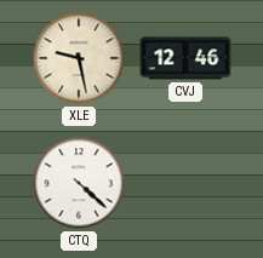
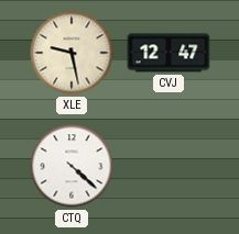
CVJ: 12:46 -> 12:47 (169, 53)
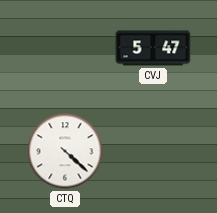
XLE: 9:28 -> none (72, 53)
CVJ: 12:47 -> 5:47 (153, 48)
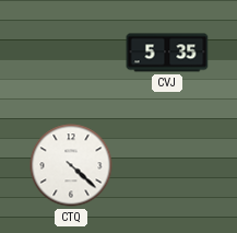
CVJ: 5:47 -> 5:35 (167, 53)
